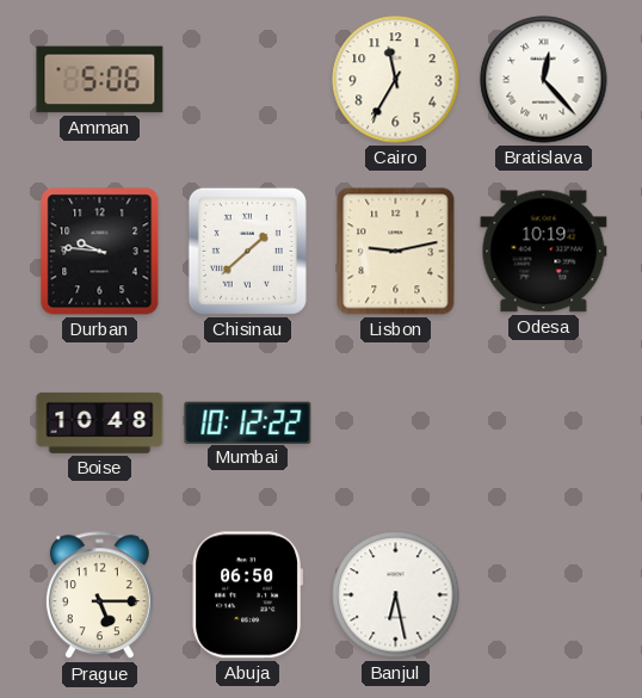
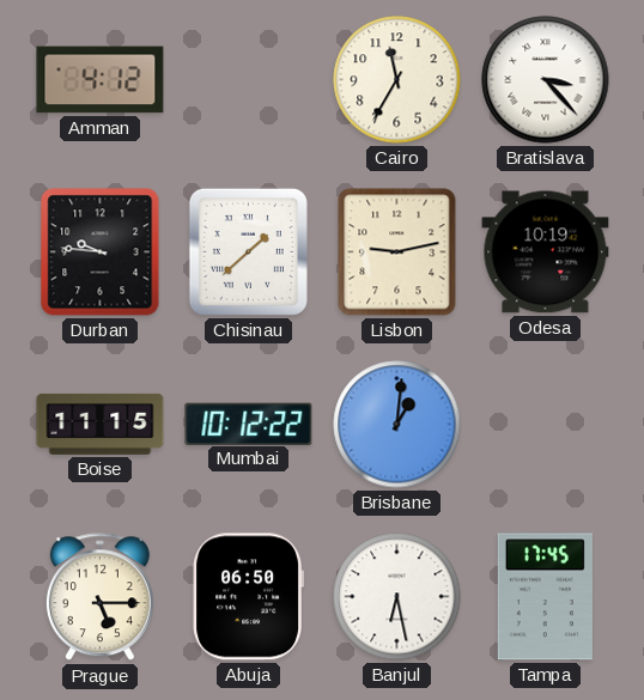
Amman: 5:06 -> 4:12 (101, 80)
Bratislava: 12:23 -> 3:23 (546, 80)
Boise: 10:48 -> 11:15 (101, 424)
Brisbane: none -> 1:01 (397, 425)
Tampa: none -> 17:45 (545, 597)
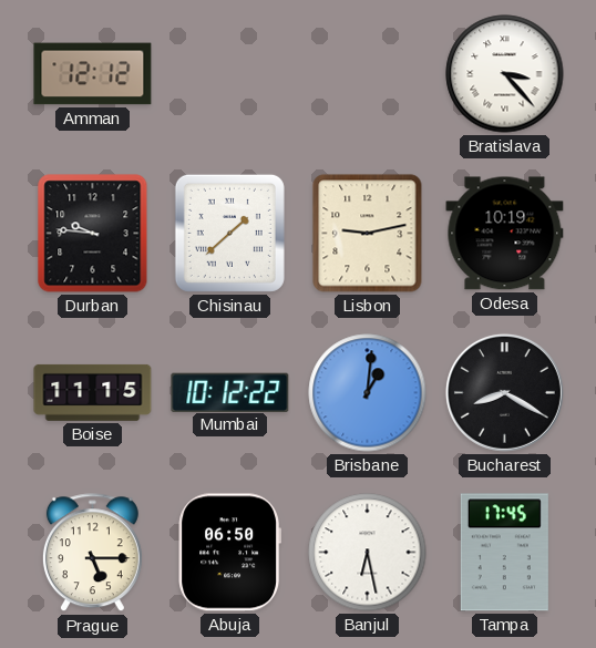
Amman: 4:12 -> 12:12 (93, 74)
Cairo: 11:35 -> none (397, 80)
Bucharest: none -> 8:20 (504, 392)
